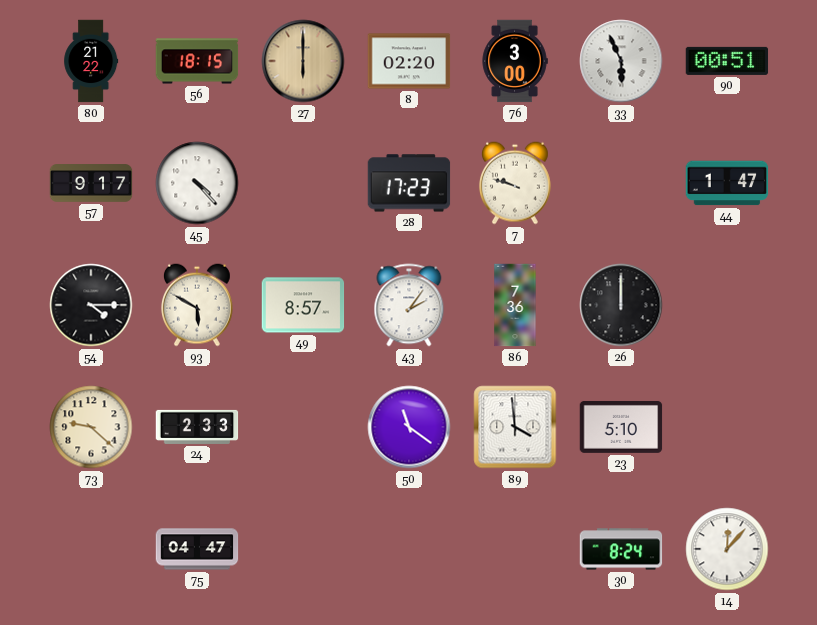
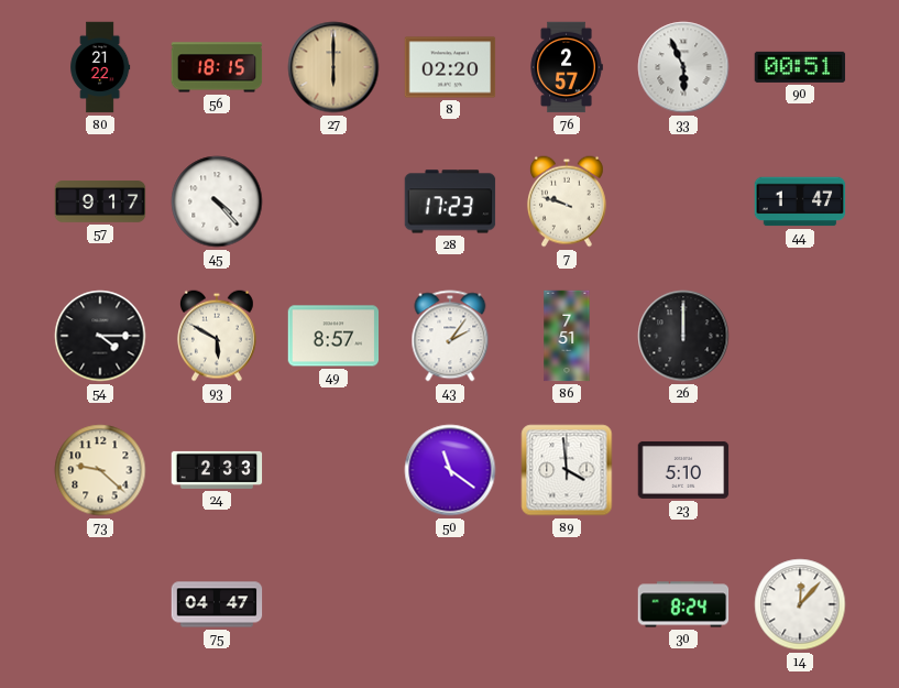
76: 3:00 -> 2:57 (567, 67)
86: 7:36 -> 7:51 (567, 336)
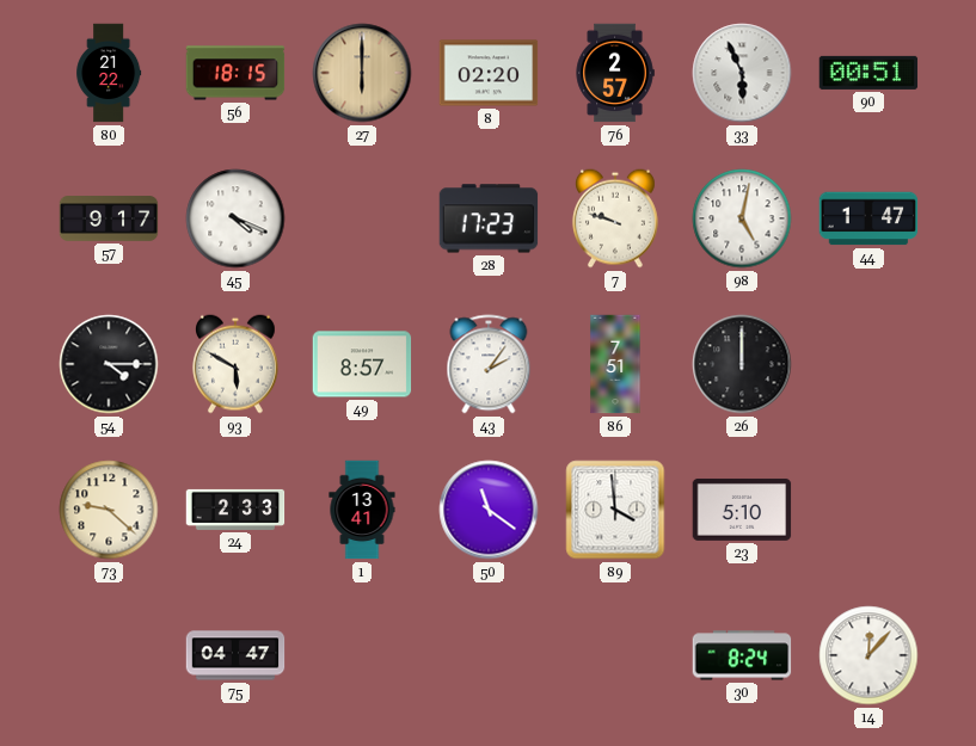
45: 4:23 -> 4:19 (235, 218)
98: none -> 5:02 (742, 218)
1: none -> 13:41 (362, 510)
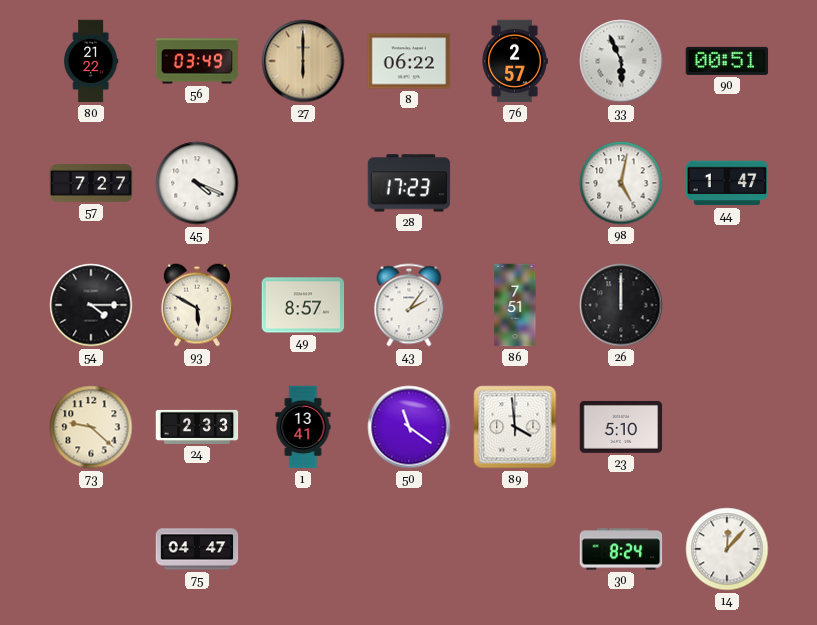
56: 18:15 -> 03:49 (197, 61)
8: 02:20 -> 06:22 (409, 61)
57: 9:17 -> 7:27 (91, 183)
7: 9:48 -> none (615, 218)
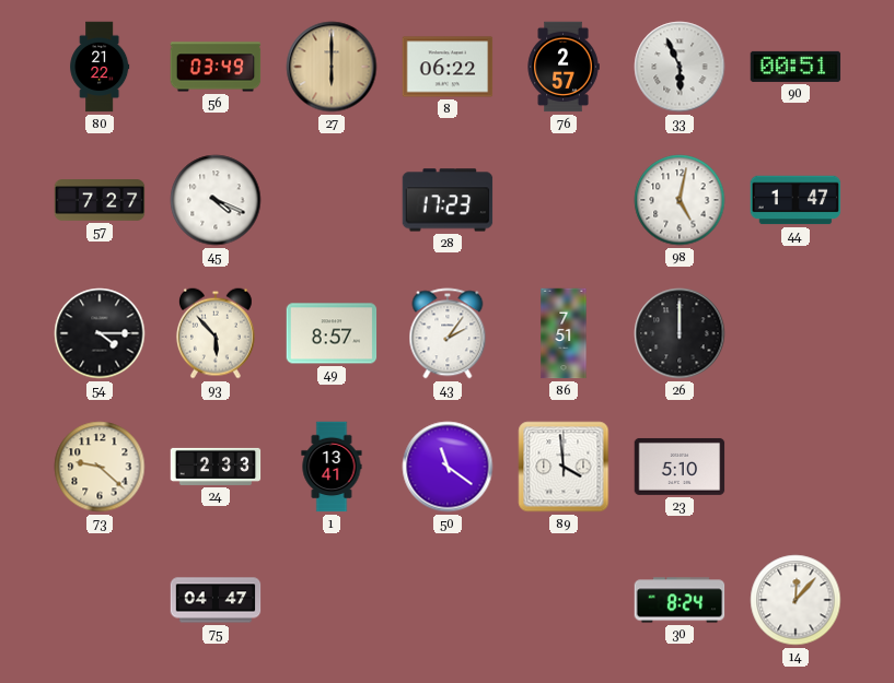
93: 5:50 -> 5:53 (216, 333)
